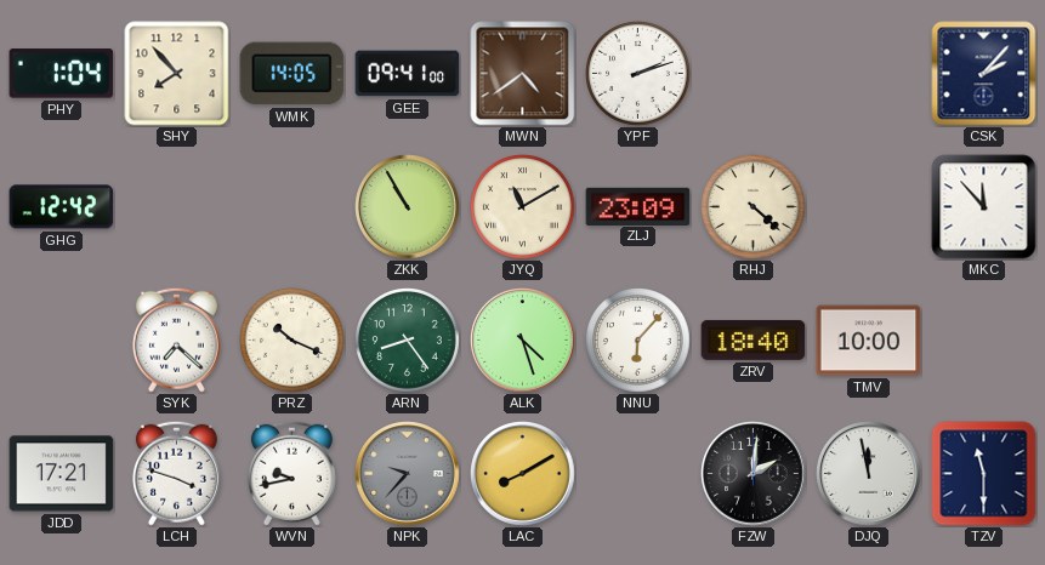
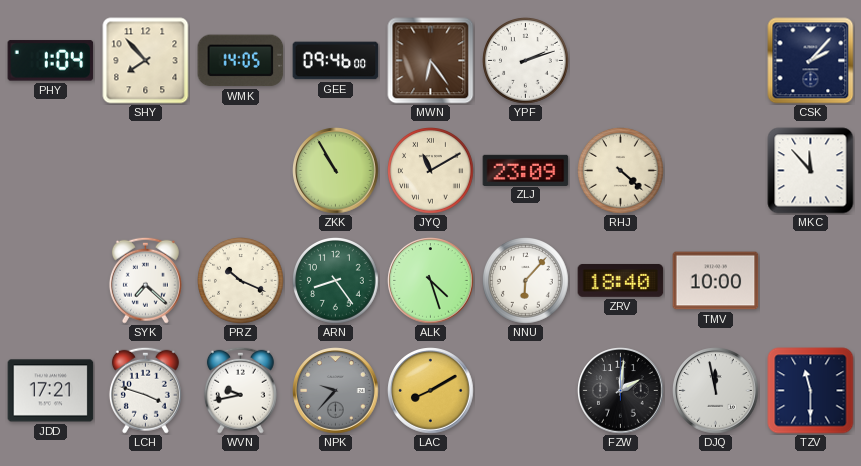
GEE: 09:41 -> 09:46 (336, 61)
MWN: 4:39 -> 6:24 (431, 61)
GHG: 12:42 -> none (62, 207)
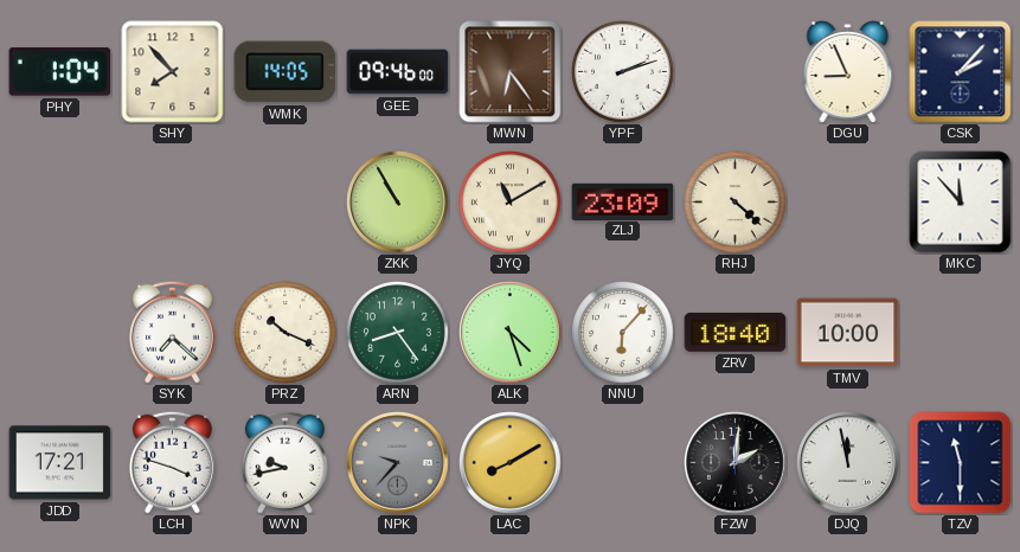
DGU: none -> 8:56 (848, 72)
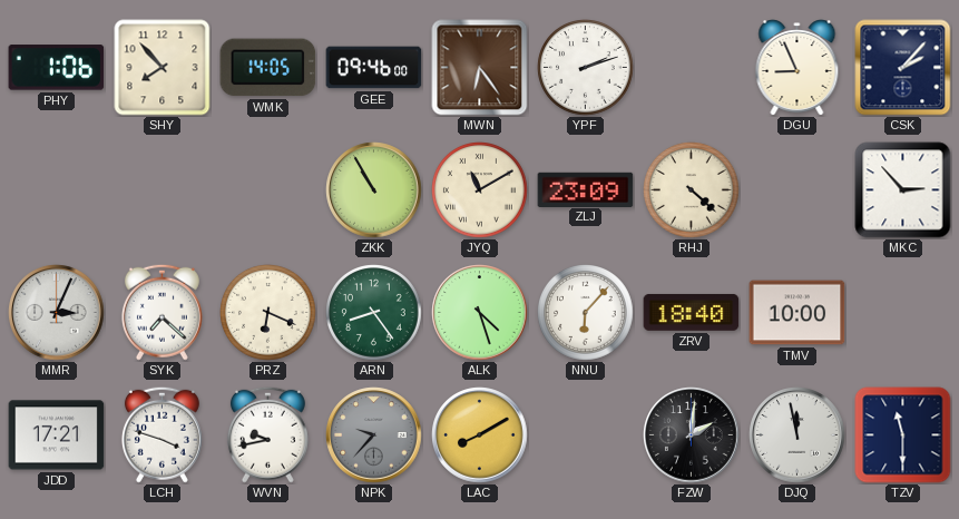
PHY: 1:04 -> 1:06 (57, 68)
MKC: 11:53 -> 2:53 (903, 190)
MMR: none -> 3:04 (57, 313)
PRZ: 10:19 -> 6:19 (268, 313)
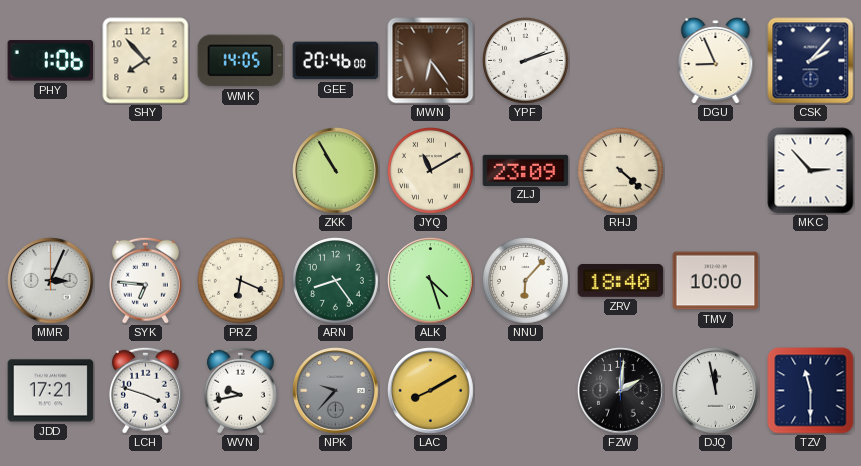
GEE: 09:46 -> 20:46 (336, 61)
SYK: 7:22 -> 6:46 (145, 280)
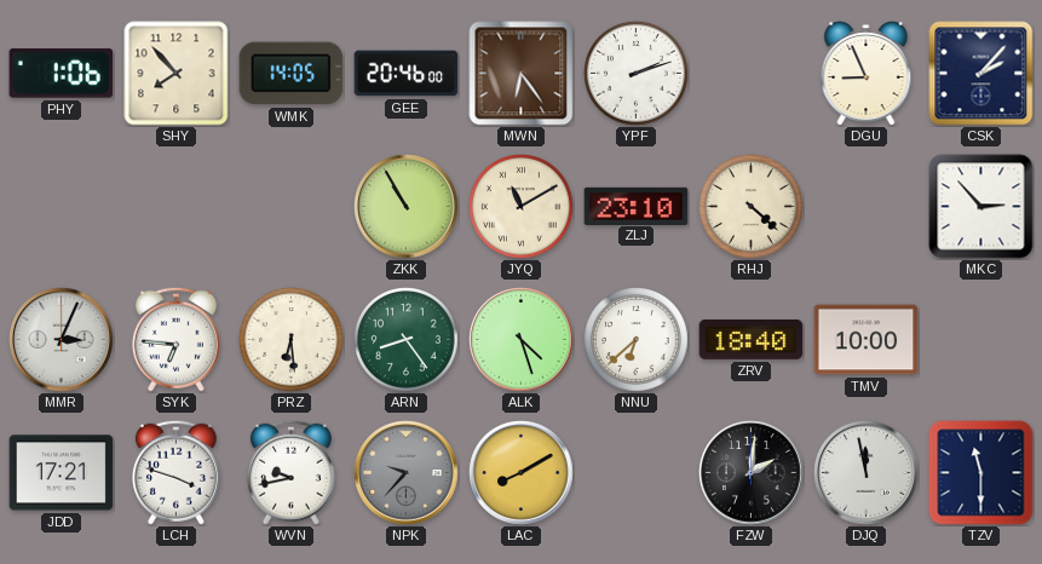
ZLJ: 23:09 -> 23:10 (637, 206)
PRZ: 6:19 -> 6:29 (292, 340)
NNU: 6:07 -> 6:38 (637, 340)
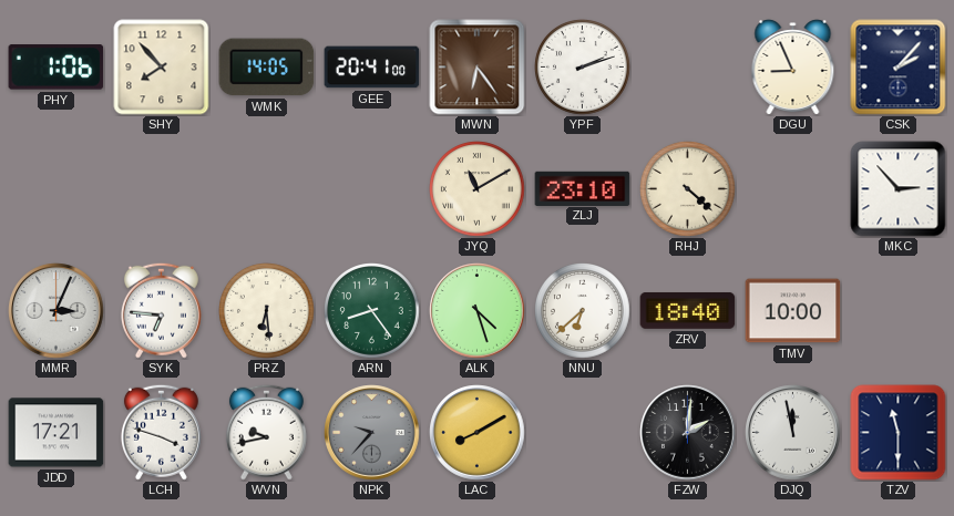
GEE: 20:46 -> 20:41 (372, 68)
ZKK: 10:55 -> none (407, 207)
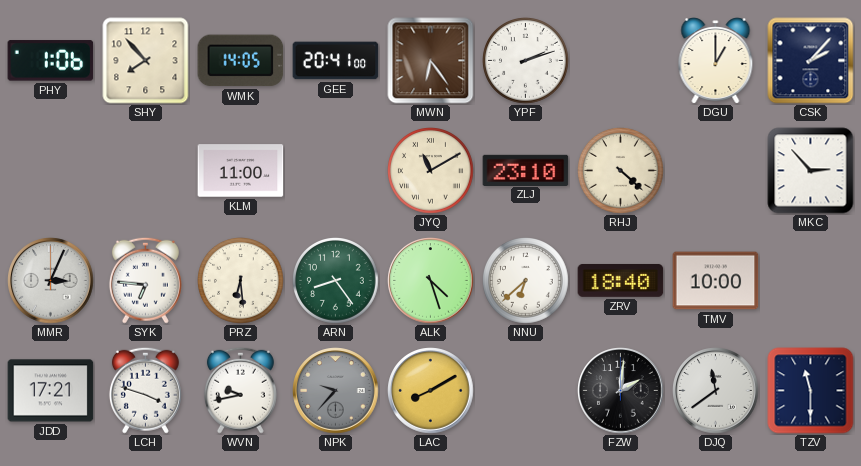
DGU: 8:56 -> 1:00 (716, 61)
KLM: none -> 11:00 (241, 171)
DJQ: 11:58 -> 11:39 (716, 391)
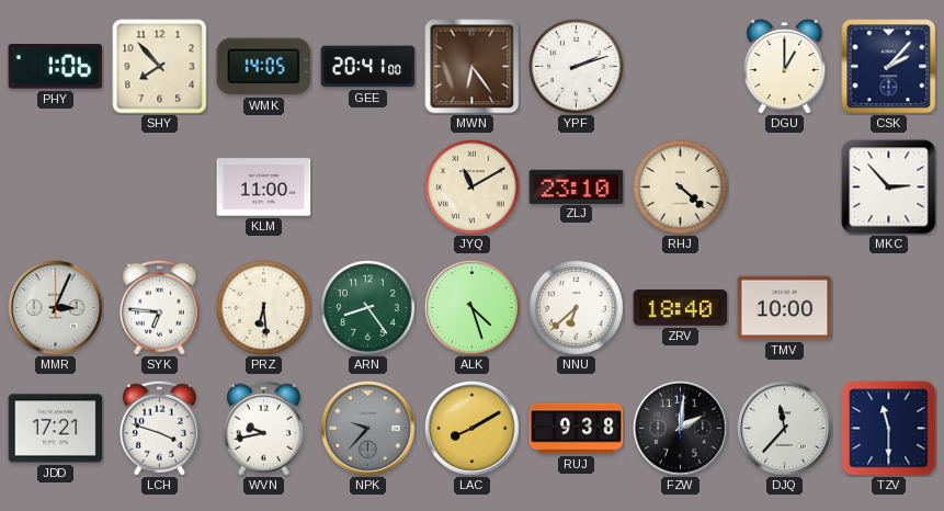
RUJ: none -> 9:38 (577, 429)
DJQ: 11:39 -> 11:37 (785, 429)
